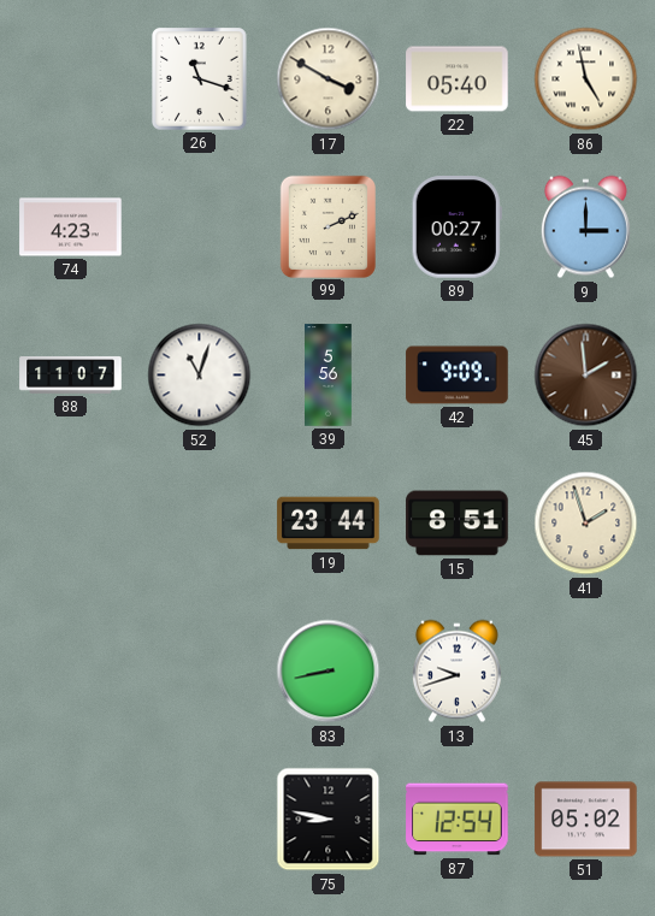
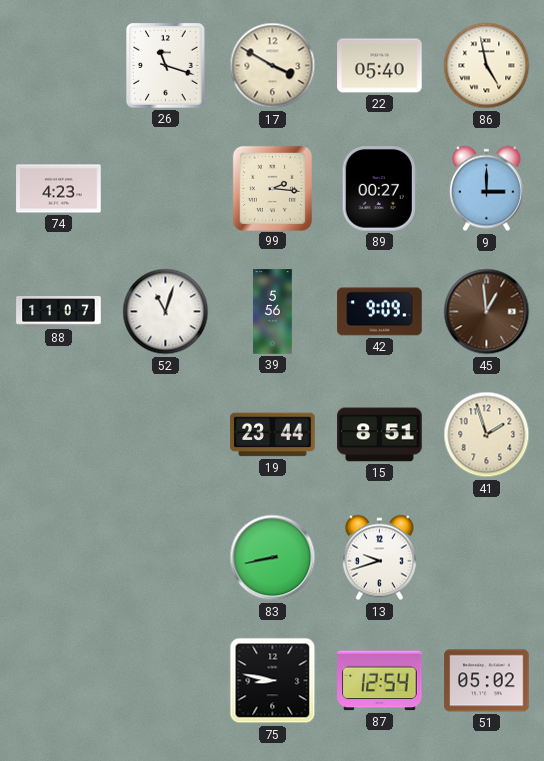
99: 2:11 -> 2:16 (272, 188)
45: 1:59 -> 12:59 (487, 312)
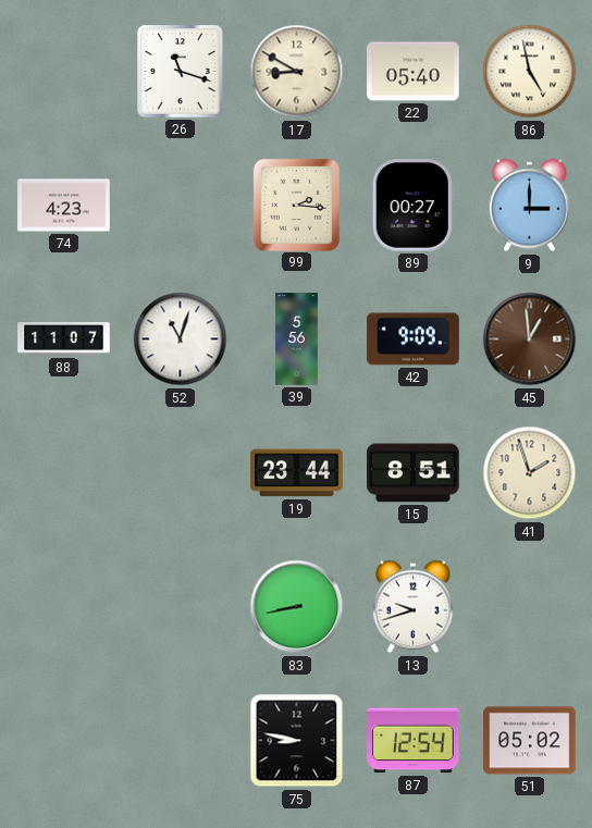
17: 3:50 -> 8:50 (297, 72)
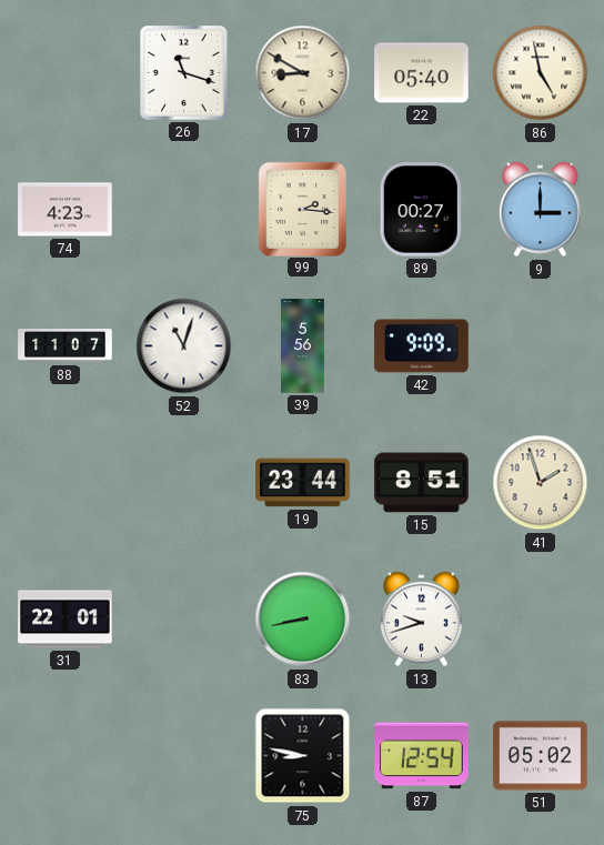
45: 12:59 -> none (530, 339)
31: none -> 22:01 (66, 620)
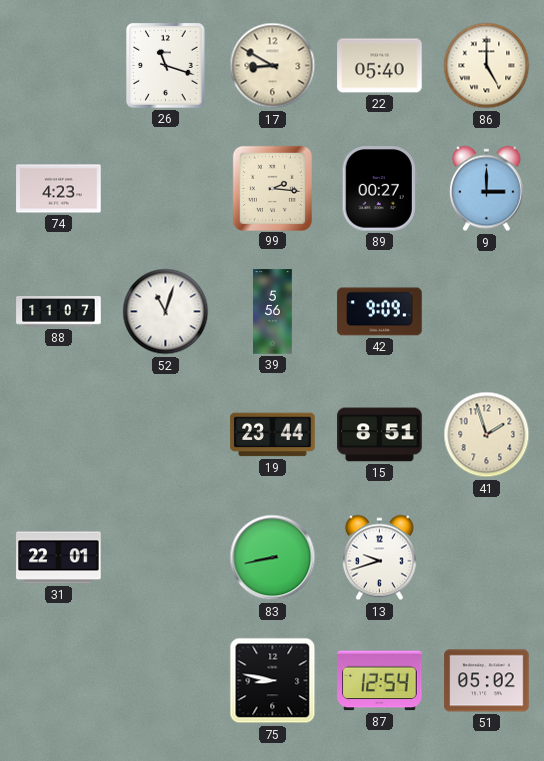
86: 4:58 -> 5:00 (487, 66)
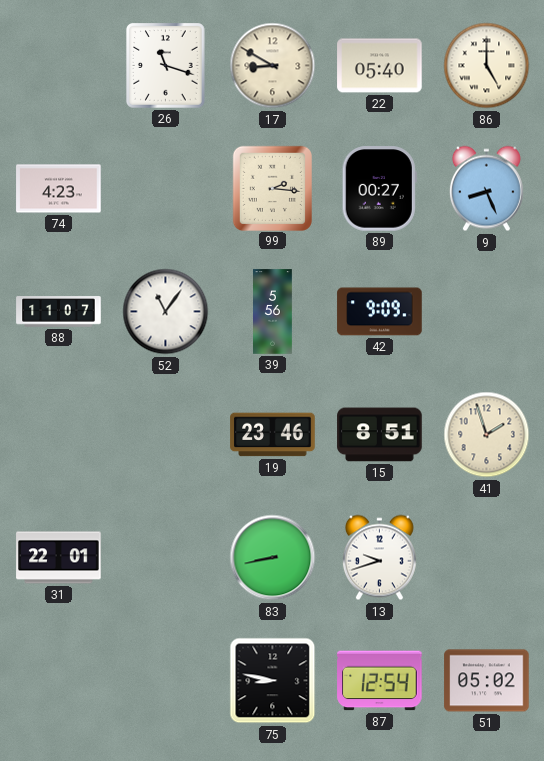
9: 3:00 -> 8:26 (486, 189)
52: 11:03 -> 11:06 (166, 312)
19: 23:44 -> 23:46 (273, 435)
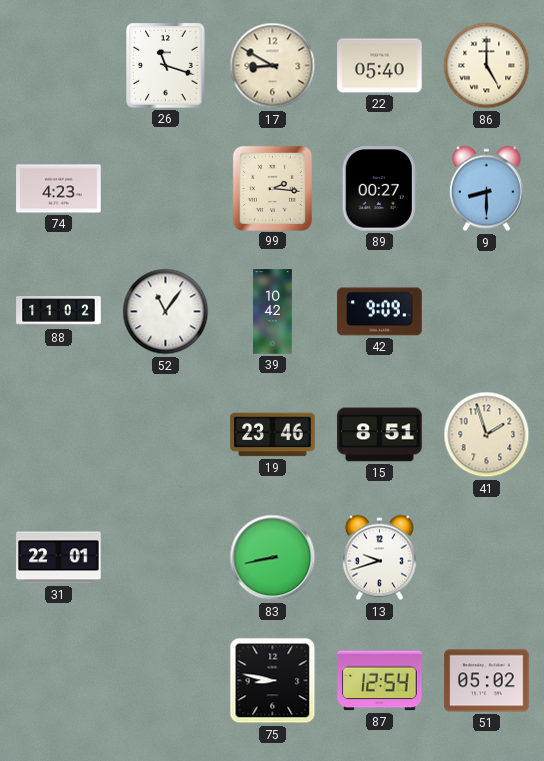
9: 8:26 -> 8:30 (486, 189)
88: 11:07 -> 11:02 (59, 312)
39: 5:56 -> 10:42 (273, 312)
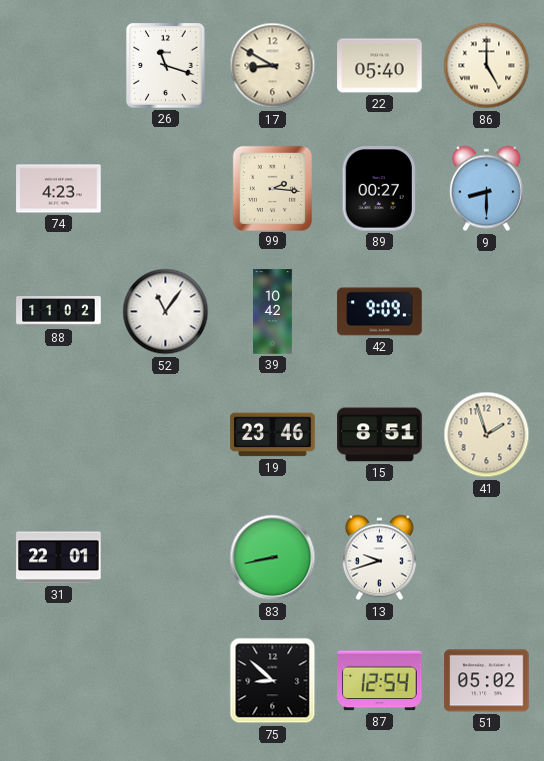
75: 8:47 -> 8:52 (273, 681)
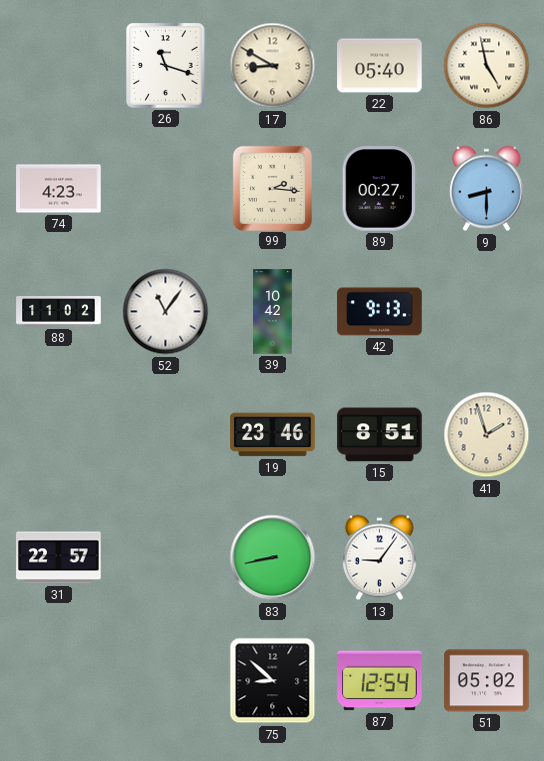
86: 5:00 -> 4:58 (487, 66)
42: 9:09 -> 9:13 (380, 312)
31: 22:01 -> 22:57 (59, 558)
13: 9:42 -> 9:06 (379, 558)
